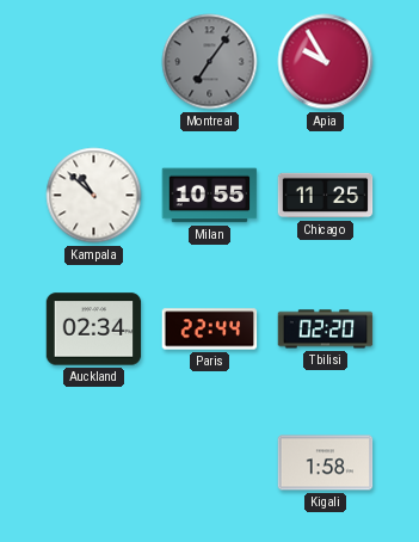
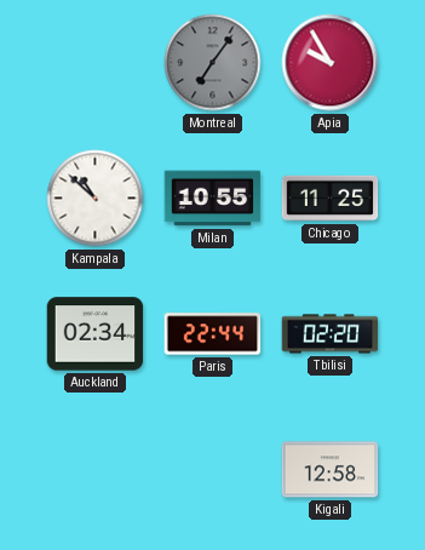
Kigali: 1:58 -> 12:58 (331, 470)
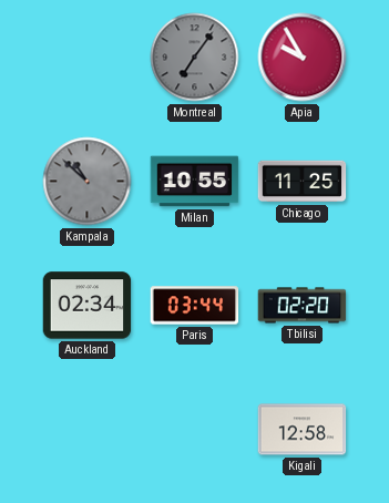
Kampala dial: white -> grey (88, 182)
Paris: 22:44 -> 03:44 (195, 306)
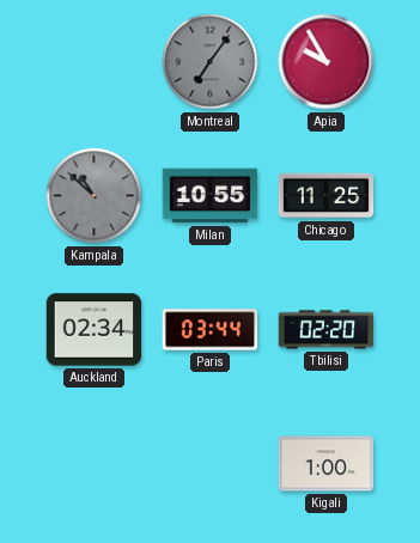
Kigali: 12:58 -> 1:00 (327, 464)
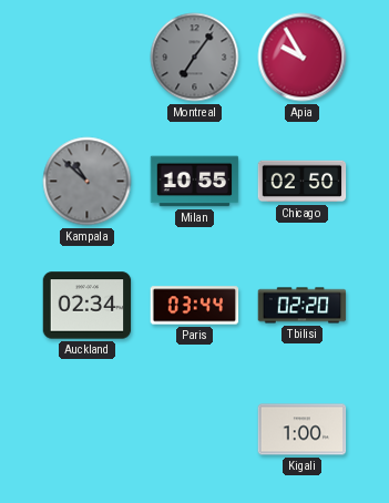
Chicago: 11:25 -> 02:50 (303, 182)
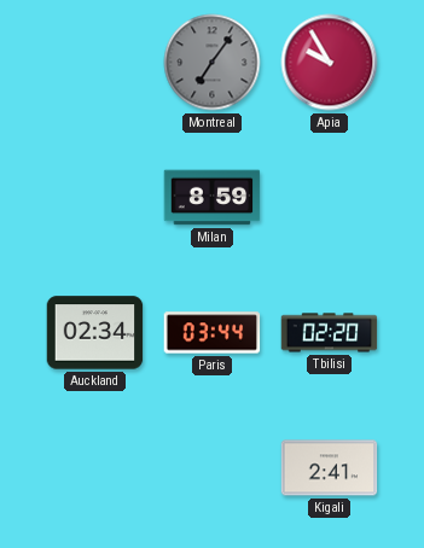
Kampala: 10:52 -> none (88, 182)
Milan: 10:55 -> 8:59 (213, 198)
Chicago: 02:50 -> none (303, 182)
Kigali: 1:00 -> 2:41 (330, 468)
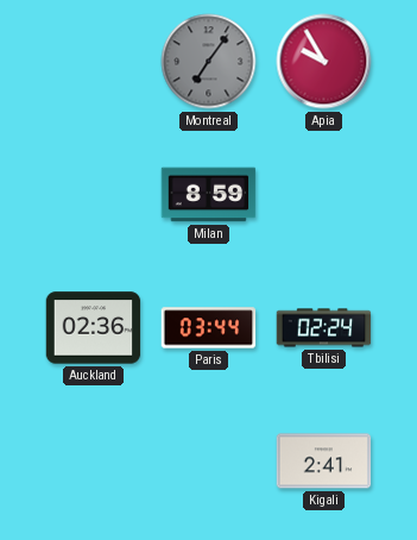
Auckland: 02:34 -> 02:36 (94, 328)
Tbilisi: 02:20 -> 02:24 (324, 328)
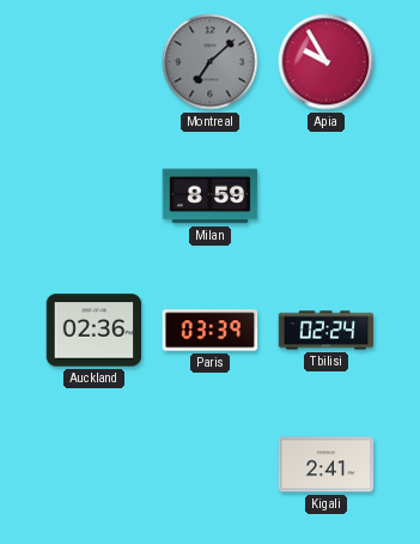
Montreal: 7:06 -> 7:08 (211, 62)
Paris: 03:44 -> 03:39 (211, 331)
